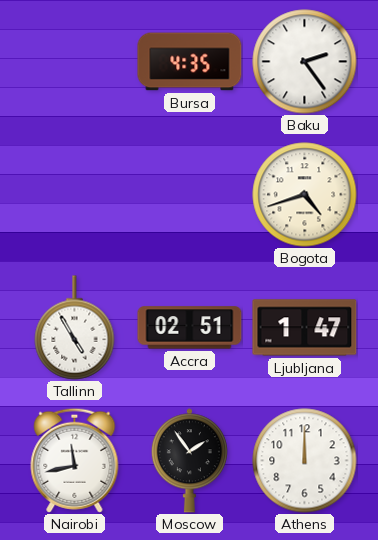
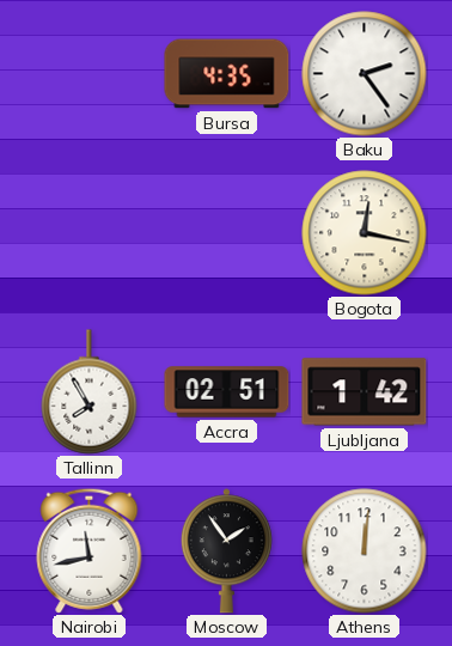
Bogota: 4:42 -> 12:17 (365, 233)
Tallinn: 4:55 -> 7:55 (90, 392)
Ljubljana: 1:47 -> 1:42 (365, 392)
Athens: 12:00 -> 12:01 (365, 551)
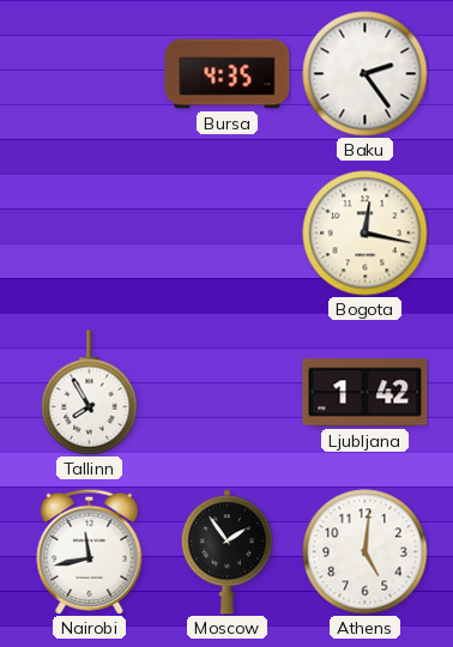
Accra: 02:51 -> none (227, 392)
Athens: 12:01 -> 5:01 (366, 552)
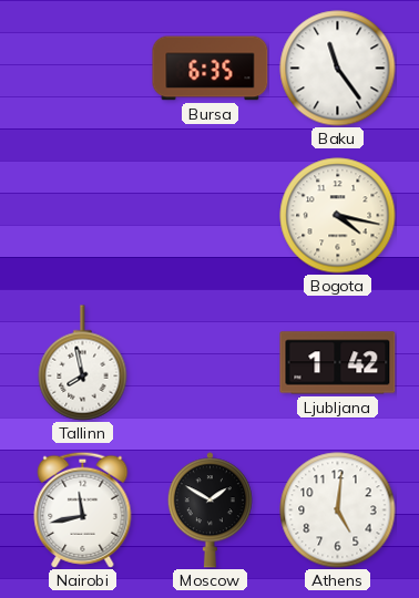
Bursa: 4:35 -> 6:35 (211, 69)
Baku: 2:24 -> 11:24 (338, 69)
Bogota: 12:17 -> 4:17 (338, 216)
Tallinn: 7:55 -> 7:58 (83, 363)
Moscow: 1:54 -> 1:50 (209, 511)
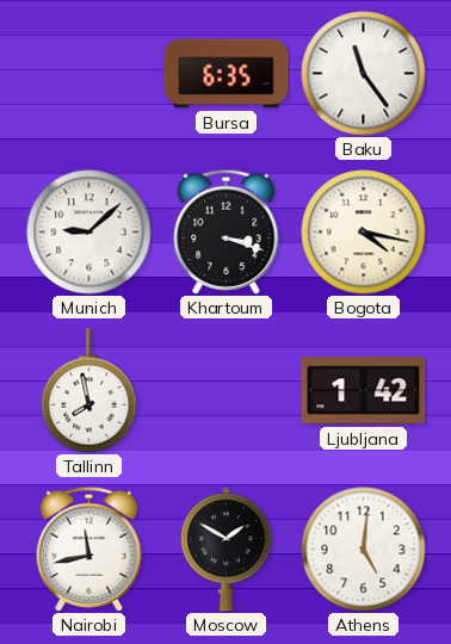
Munich: none -> 9:08 (89, 233)
Khartoum: none -> 3:18 (227, 231)
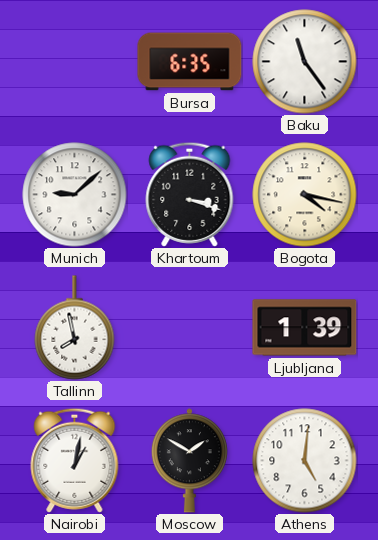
Ljubljana: 1:42 -> 1:39 (305, 328)
Nairobi: 11:43 -> 1:02 (75, 460)
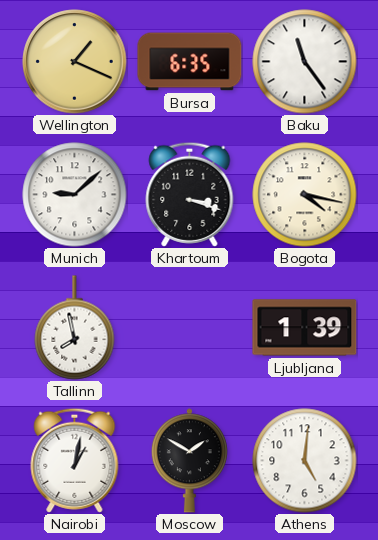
Wellington: none -> 1:19 (75, 62)
